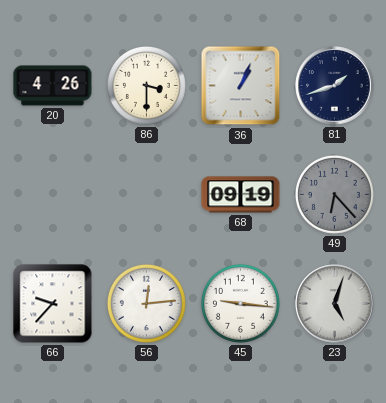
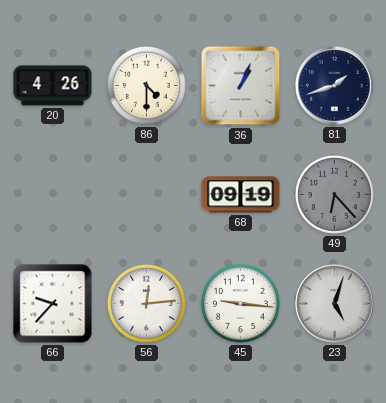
86: 3:30 -> 4:30 (146, 85)
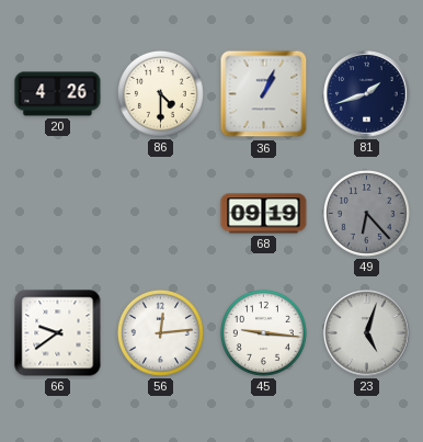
66: 9:37 -> 9:39 (58, 333)
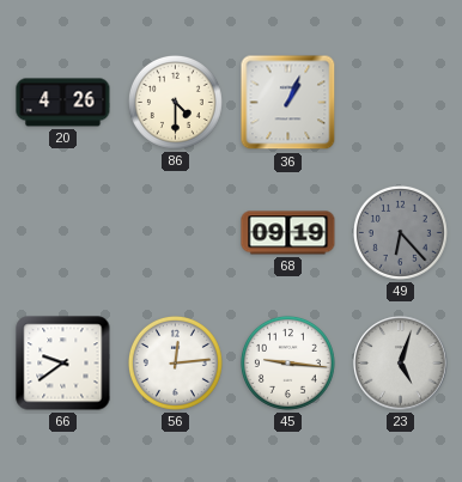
81: 1:42 -> none (367, 94)
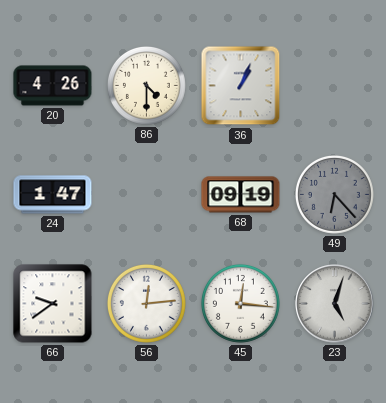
24: none -> 1:47 (53, 195)
45: 9:16 -> 12:16 (240, 303)
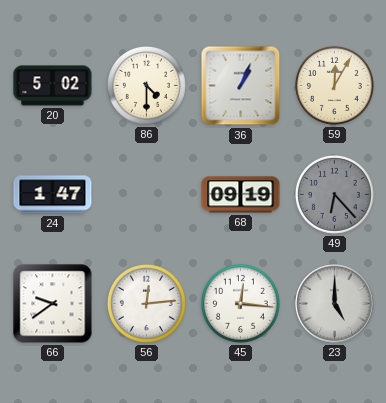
20: 4:26 -> 5:02 (53, 86)
59: none -> 12:05 (334, 85)
23: 5:03 -> 5:00 (335, 304)
